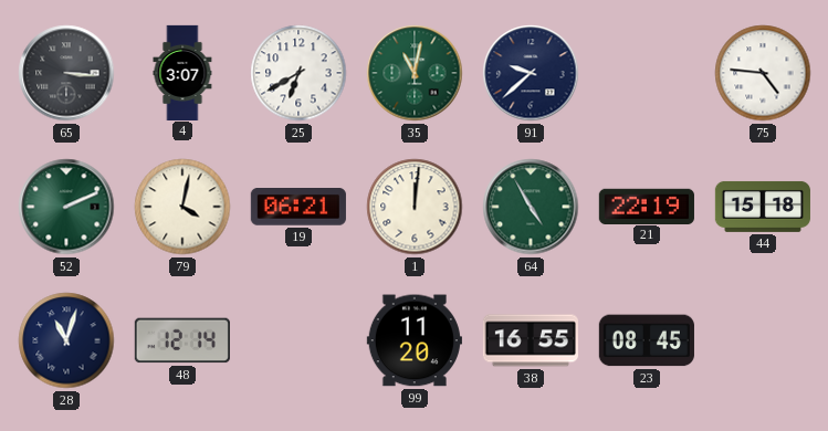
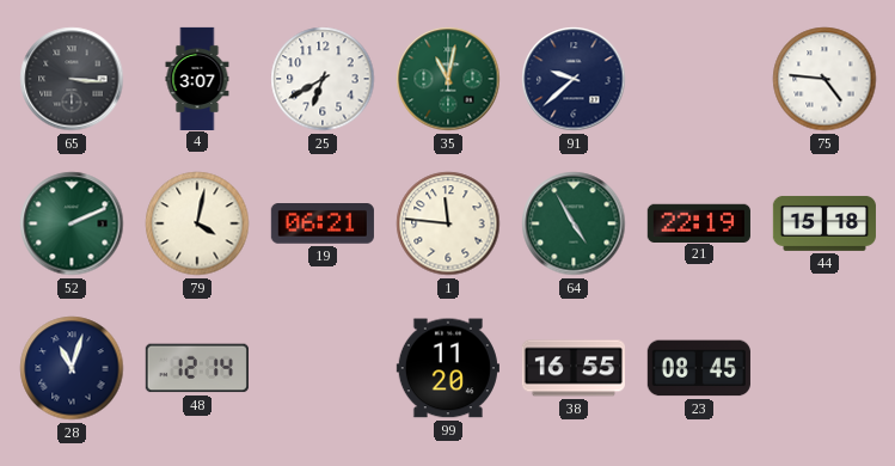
1: 12:01 -> 11:46 (448, 223)
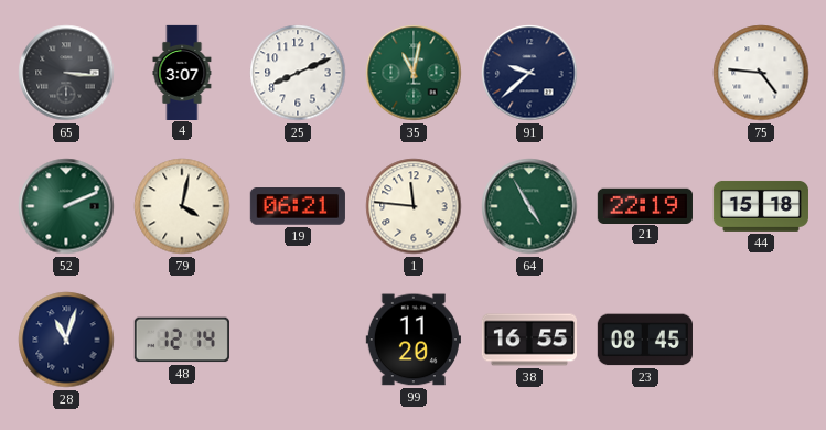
25: 6:40 -> 8:11 (298, 73)
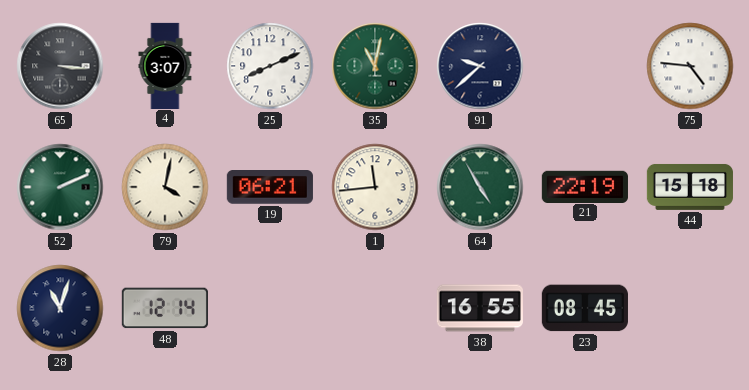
1: 11:46 -> 11:44 (375, 187)
99: 11:20 -> none (414, 340)
